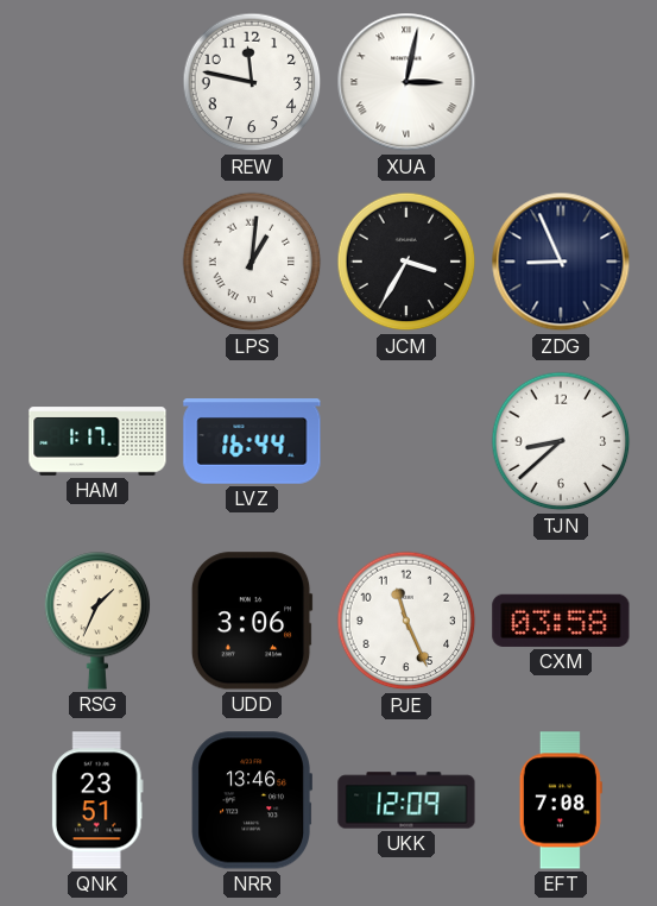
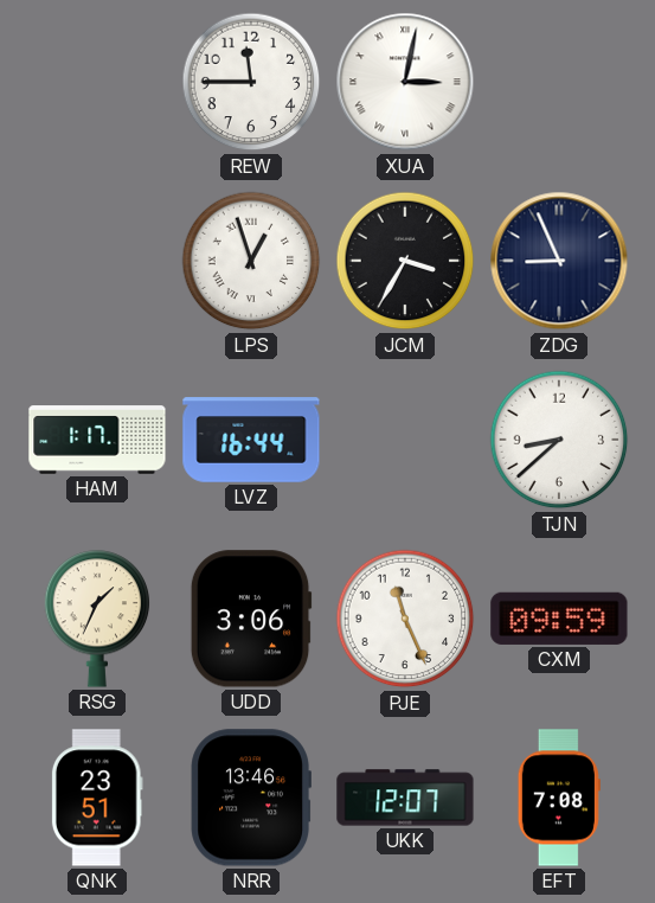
REW: 11:47 -> 11:45 (251, 82)
LPS: 1:01 -> 12:57 (251, 261)
CXM: 03:58 -> 09:59 (559, 619)
UKK: 12:09 -> 12:07 (405, 798)
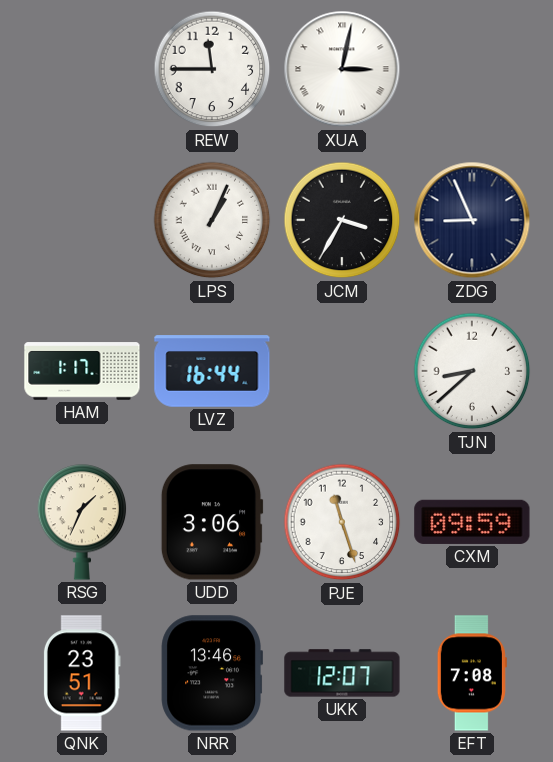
LPS: 12:57 -> 1:04 (212, 220)
PJE: 11:26 -> 11:27 (342, 522)
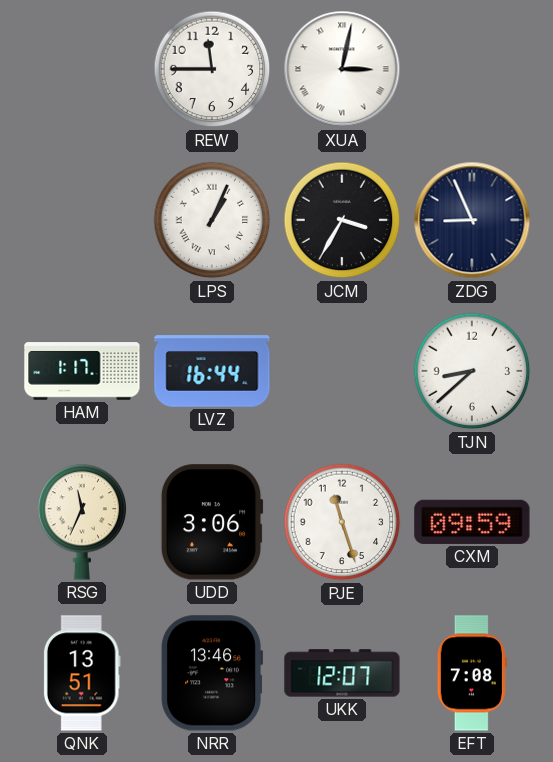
RSG: 1:34 -> 11:34 (82, 522)
QNK: 23:51 -> 13:51 (82, 673)
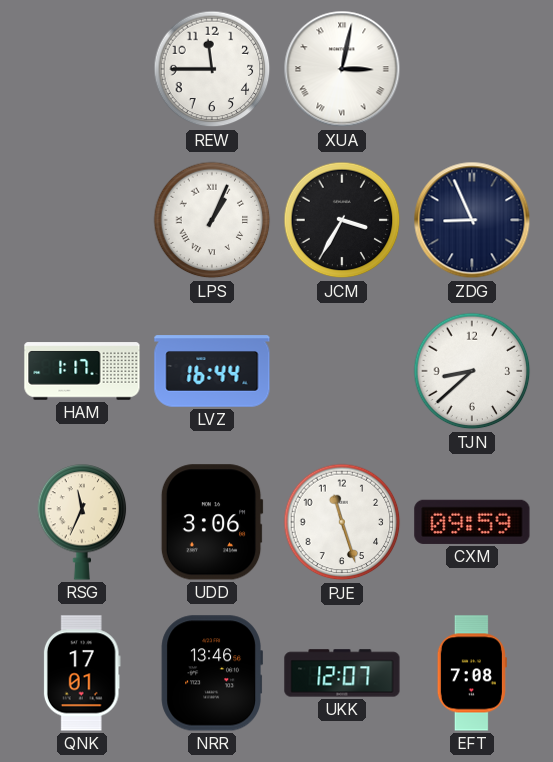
QNK: 13:51 -> 17:01 (82, 673)
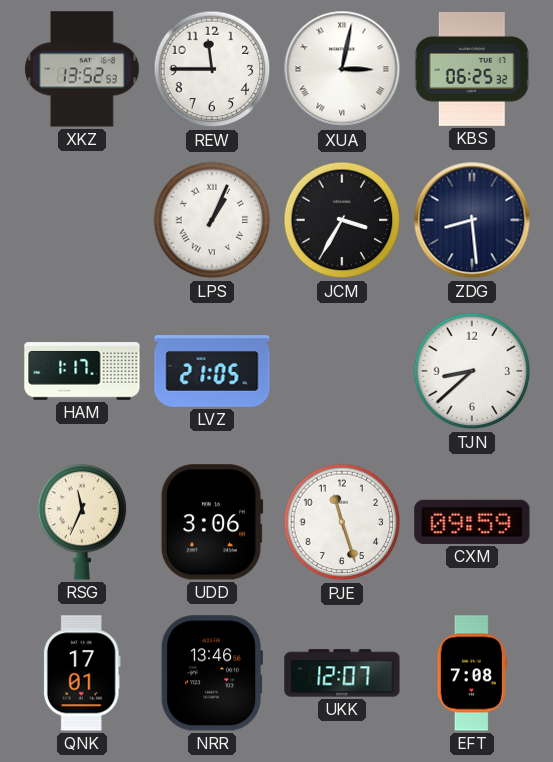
XKZ: none -> 13:52 (82, 69)
KBS: none -> 06:25 (472, 69)
ZDG: 8:56 -> 8:29 (472, 220)
LVZ: 16:44 -> 21:05 (212, 371)
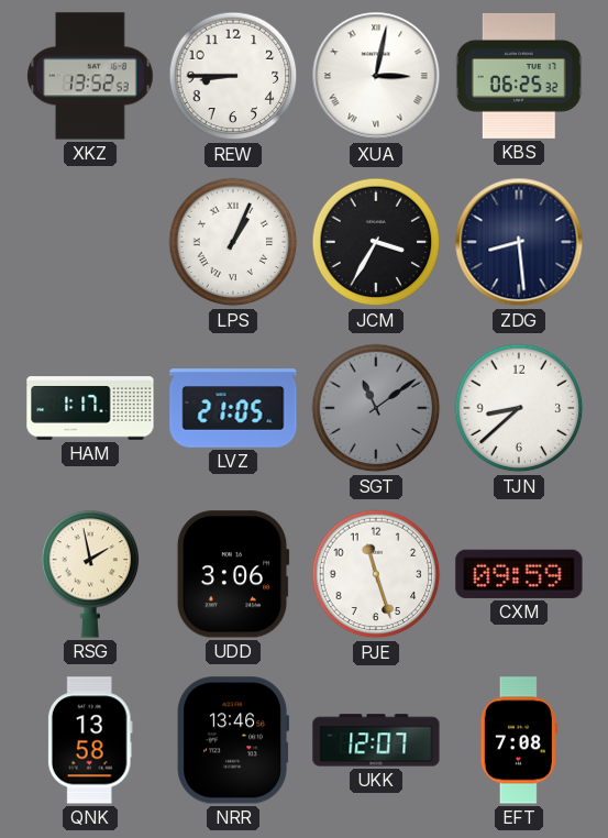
REW: 11:45 -> 8:45 (233, 76)
SGT: none -> 11:09 (376, 408)
RSG: 11:34 -> 1:58 (90, 574)
QNK: 17:01 -> 13:58 (90, 740)
